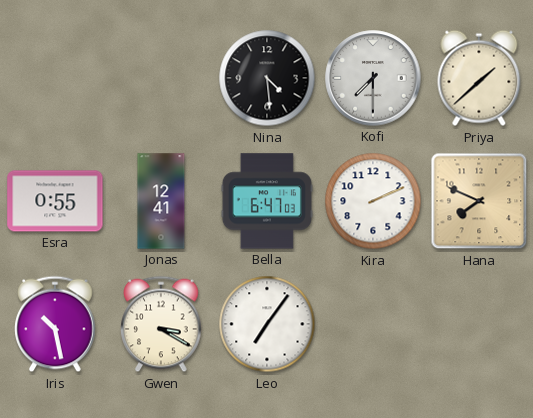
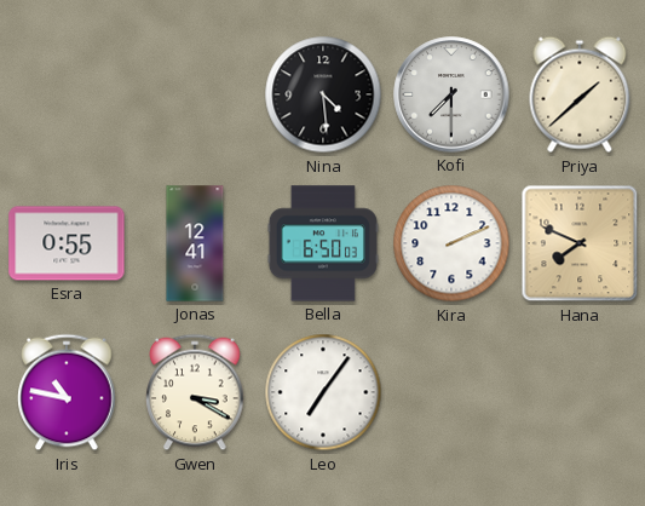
Bella: 6:47 -> 6:50 (323, 243)
Iris: 10:28 -> 10:47 (67, 392)
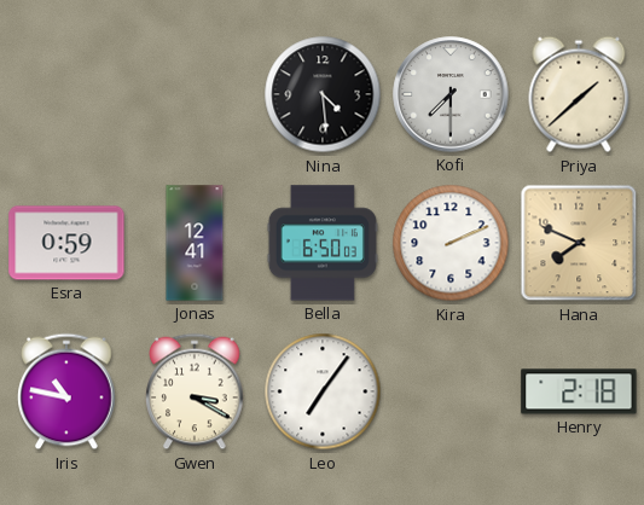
Esra: 0:55 -> 0:59 (66, 243)
Henry: none -> 2:18 (579, 391)
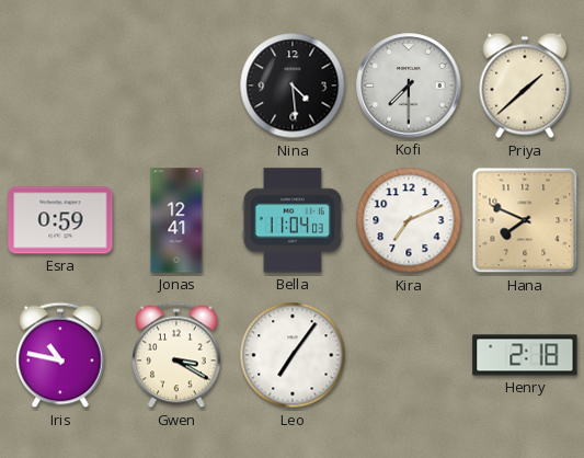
Bella: 6:50 -> 11:04 (293, 220)
Kira: 2:11 -> 7:11 (409, 220)
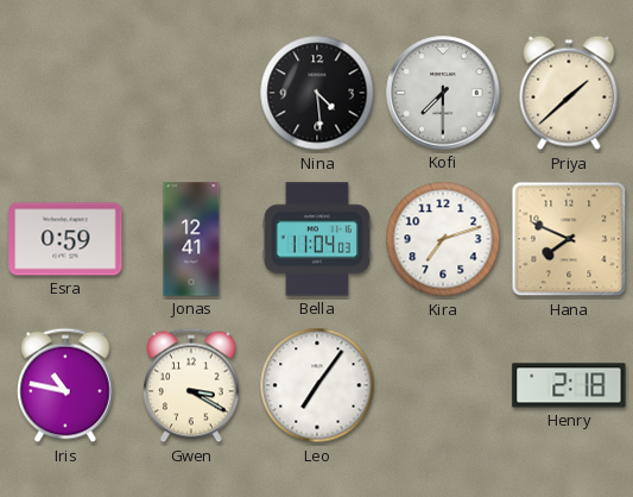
Kira: 7:11 -> 7:12 (443, 239)
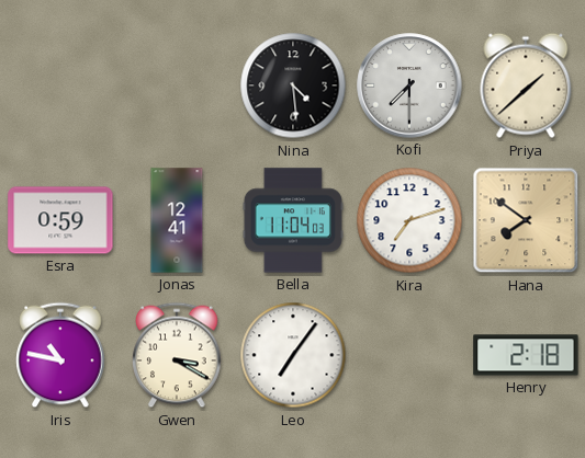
Hana: 7:49 -> 7:51 (526, 220)
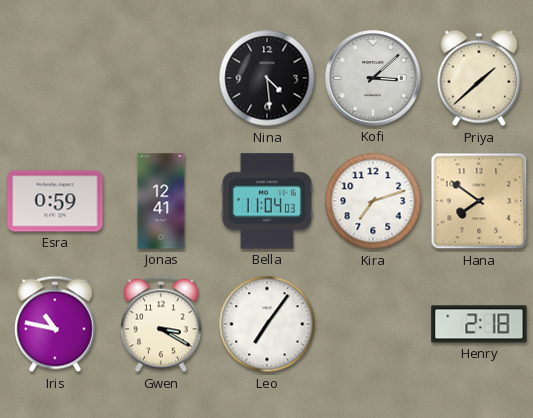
Kofi: 7:30 -> 3:08 (373, 78)
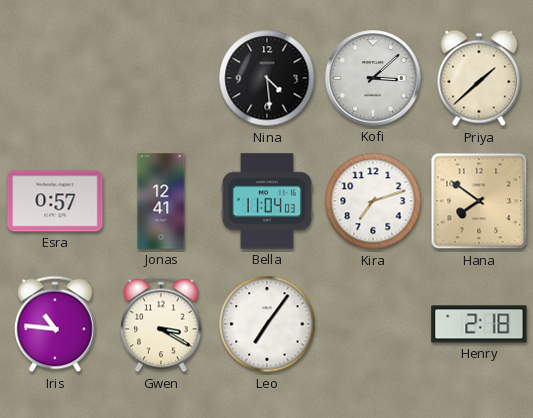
Esra: 0:59 -> 0:57 (55, 201)
Iris: 10:47 -> 10:46 (55, 324)
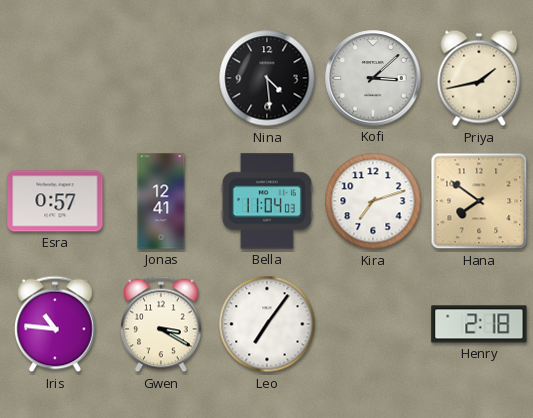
Priya: 1:38 -> 1:43 (479, 78)
